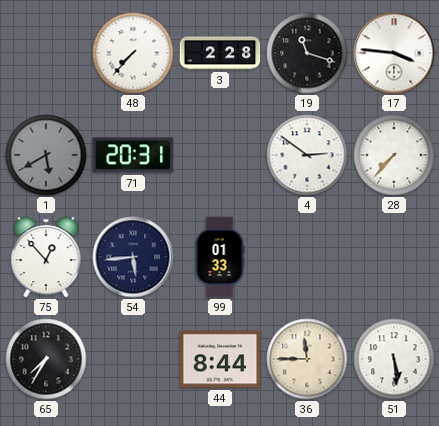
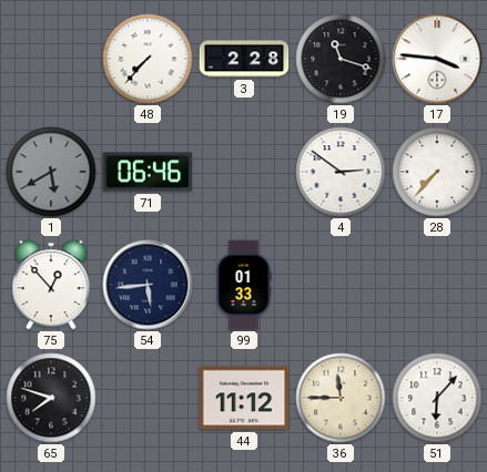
71: 20:31 -> 06:46 (148, 172)
65: 7:35 -> 7:48 (51, 398)
44: 8:44 -> 11:12 (244, 398)
51: 5:29 -> 6:07 (437, 398)
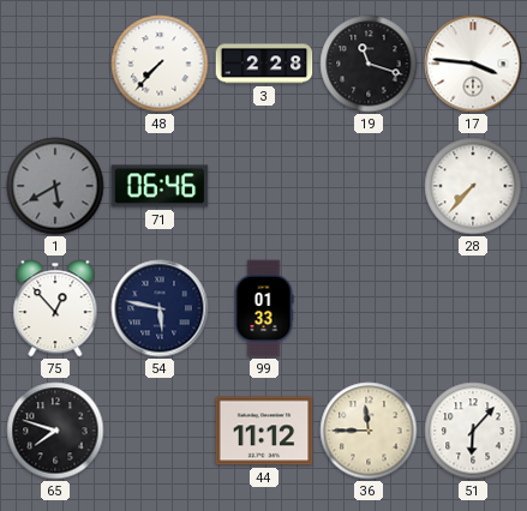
4: 2:51 -> none (341, 172)
54: 5:44 -> 5:47 (160, 308)
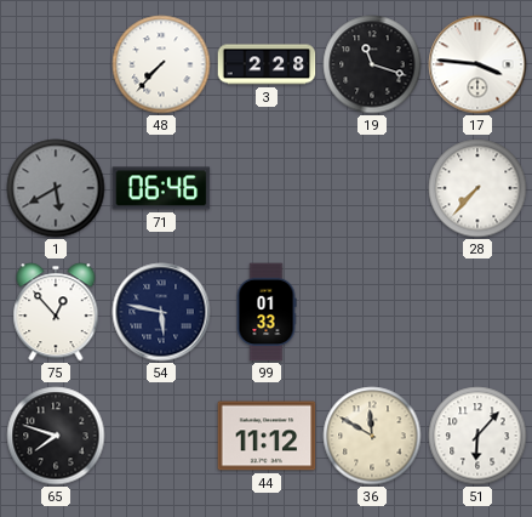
36: 11:45 -> 11:50 (372, 436)
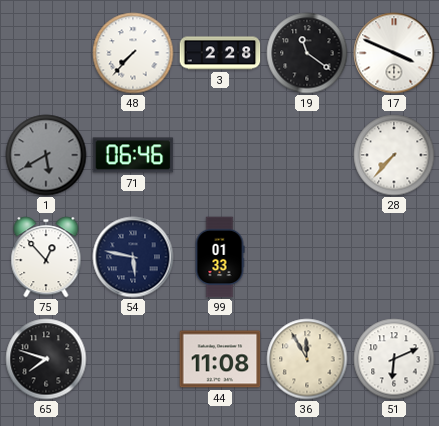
19: 11:18 -> 11:21 (307, 53)
17: 3:46 -> 3:49 (394, 53)
44: 11:12 -> 11:08 (220, 359)
36: 11:50 -> 11:55 (307, 359)
51: 6:07 -> 6:11 (394, 359)
